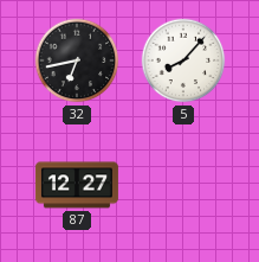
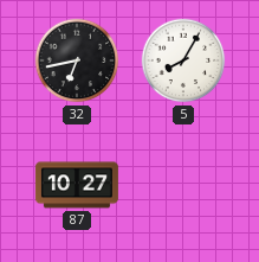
5: 8:07 -> 8:05 (183, 60)
87: 12:27 -> 10:27 (77, 185)
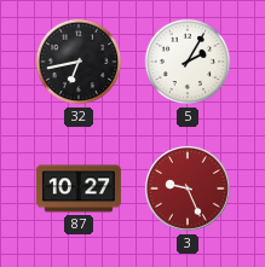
5: 8:05 -> 2:05 (188, 62)
3: none -> 9:26 (188, 188)
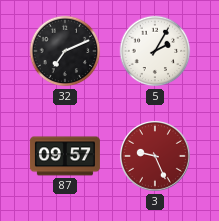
32: 6:43 -> 7:11 (65, 51)
87: 10:27 -> 09:57 (65, 156)
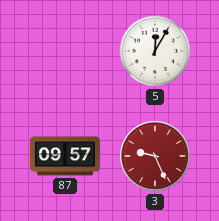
32: 7:11 -> none (65, 51)
5: 2:05 -> 12:05 (155, 51)
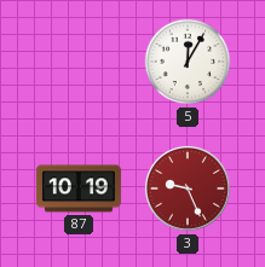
87: 09:57 -> 10:19 (79, 188)
